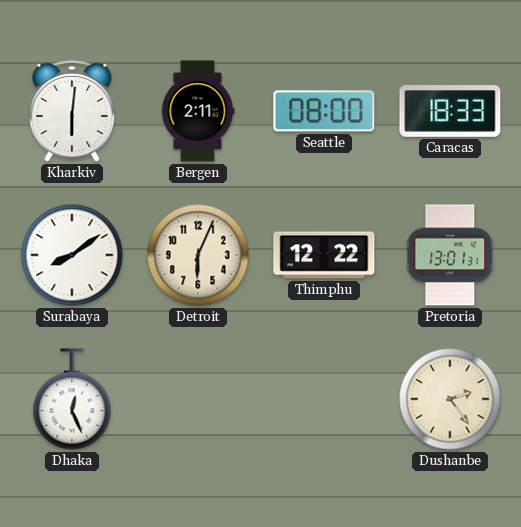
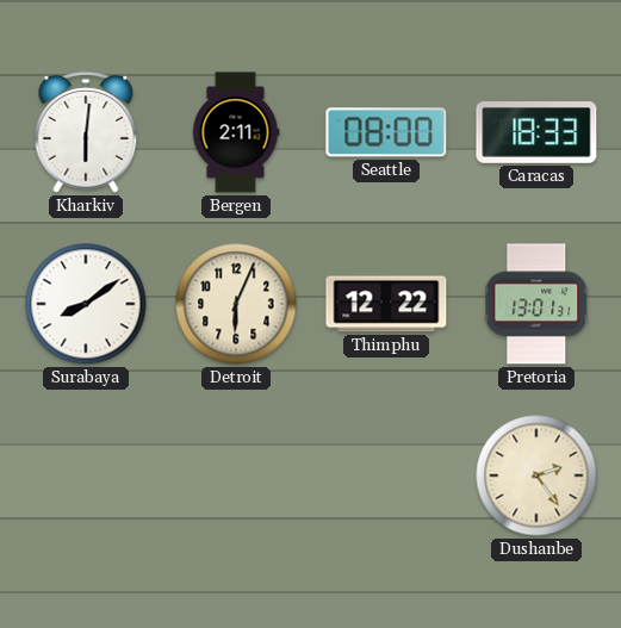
Dhaka: 12:26 -> none (72, 399)
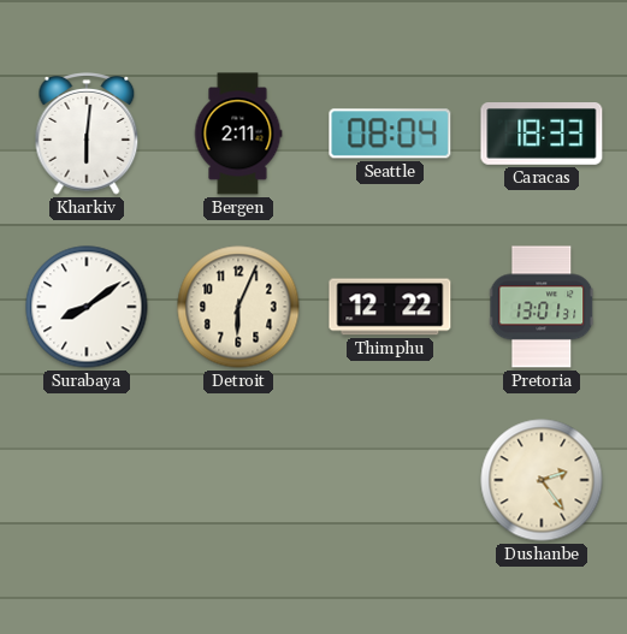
Seattle: 08:00 -> 08:04 (390, 134)
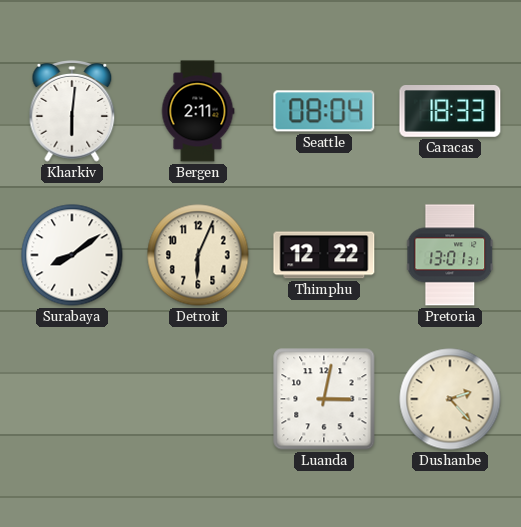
Luanda: none -> 3:02 (324, 399)
Dushanbe: 2:24 -> 2:23 (450, 399)
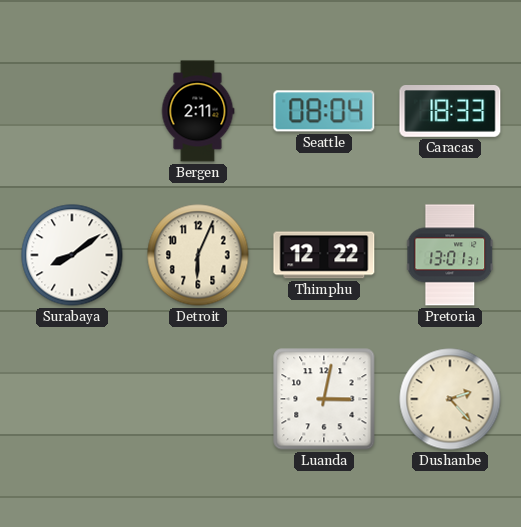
Kharkiv: 6:01 -> none (72, 111)
